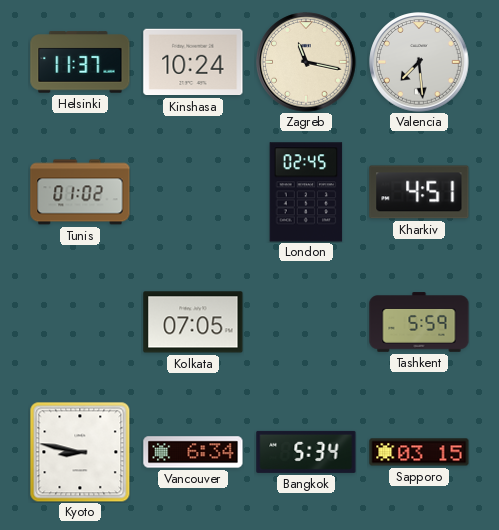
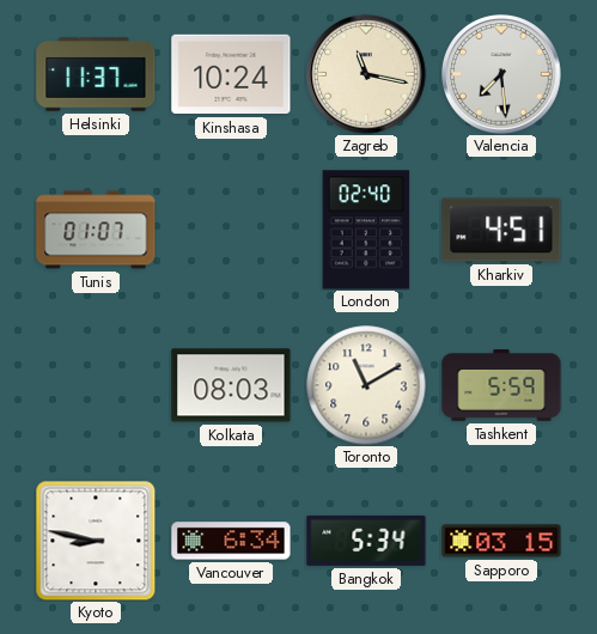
Tunis: 01:02 -> 01:07 (96, 230)
London: 02:45 -> 02:40 (366, 230)
Kolkata: 07:05 -> 08:03 (231, 385)
Toronto: none -> 11:10 (366, 385)
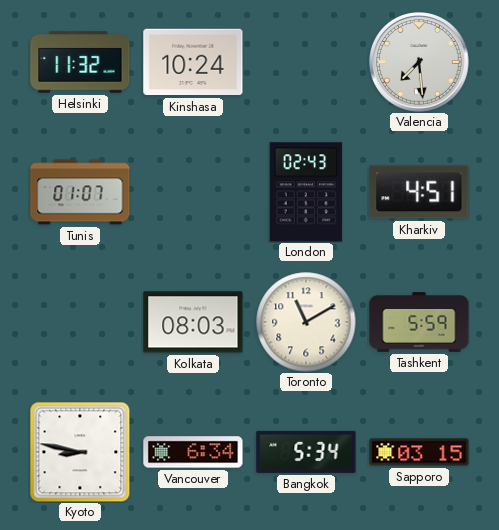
Helsinki: 11:37 -> 11:32 (80, 62)
Zagreb: 11:17 -> none (366, 74)
London: 02:40 -> 02:43 (306, 192)
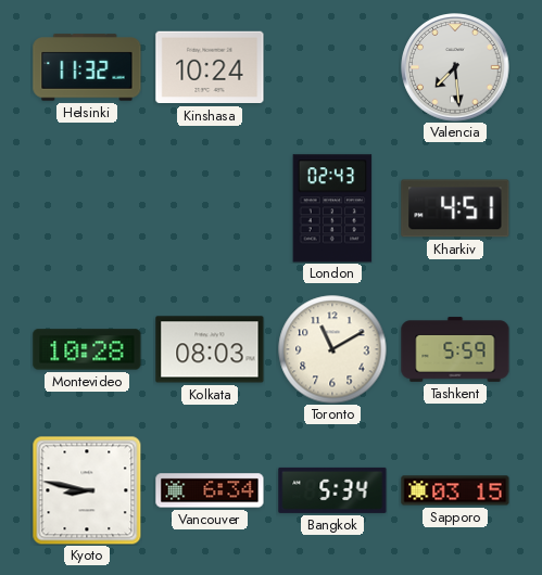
Tunis: 01:07 -> none (80, 192)
Montevideo: none -> 10:28 (87, 349)
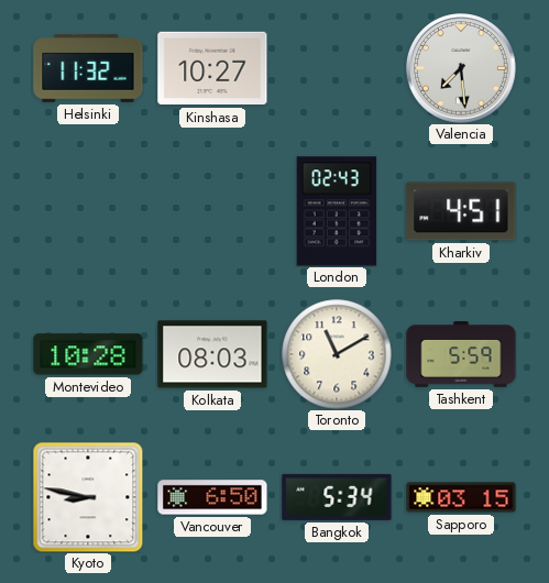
Kinshasa: 10:24 -> 10:27 (212, 68)
Vancouver: 6:34 -> 6:50 (212, 497)
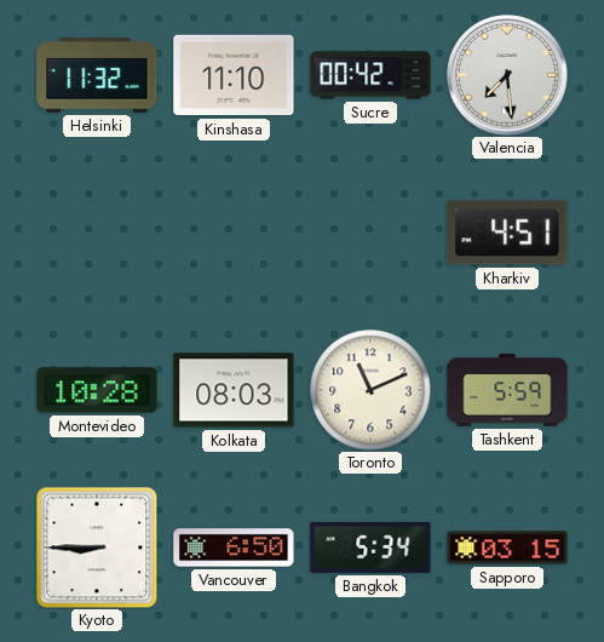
Kinshasa: 10:27 -> 11:10 (234, 75)
Sucre: none -> 00:42 (370, 75)
London: 02:43 -> none (337, 211)
Toronto: 11:10 -> 11:11 (370, 390)
Kyoto: 8:47 -> 8:45 (97, 548)
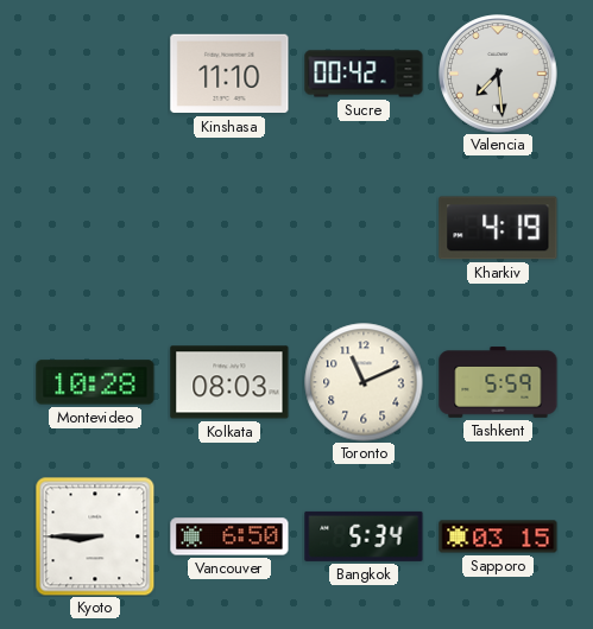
Helsinki: 11:32 -> none (97, 75)
Kharkiv: 4:51 -> 4:19 (498, 228)
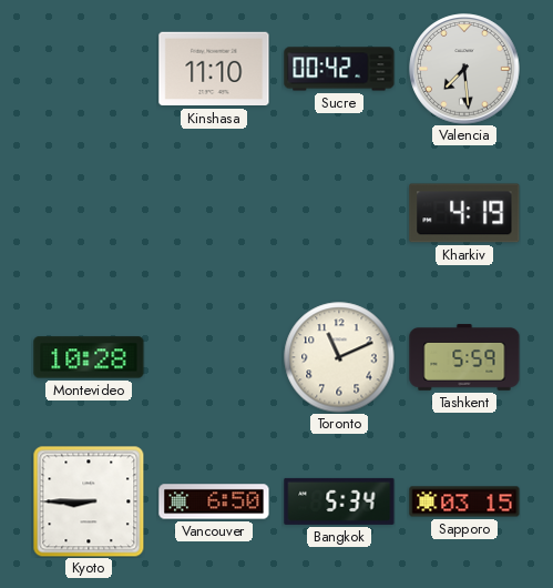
Kolkata: 08:03 -> none (229, 382)
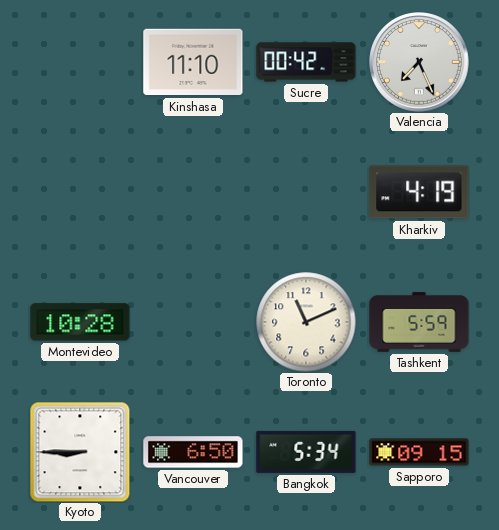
Valencia: 7:29 -> 7:26 (419, 62)
Sapporo: 03:15 -> 09:15 (419, 452)
